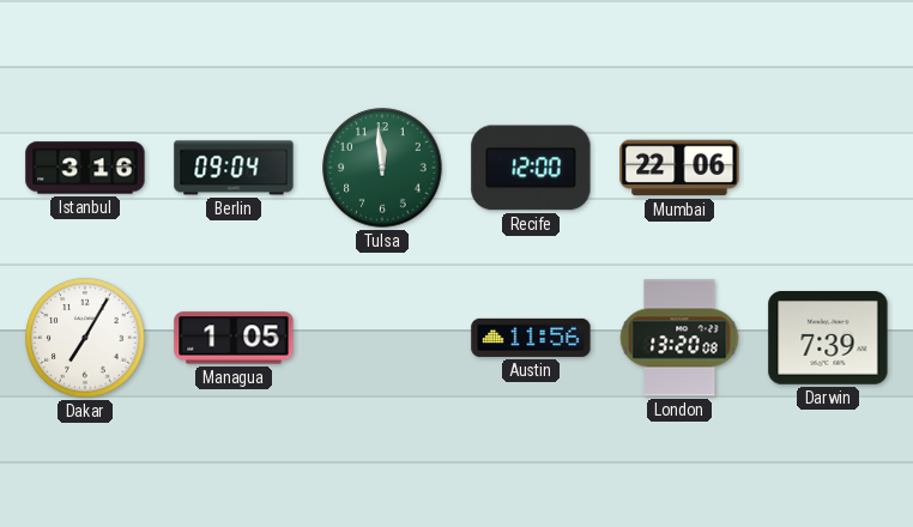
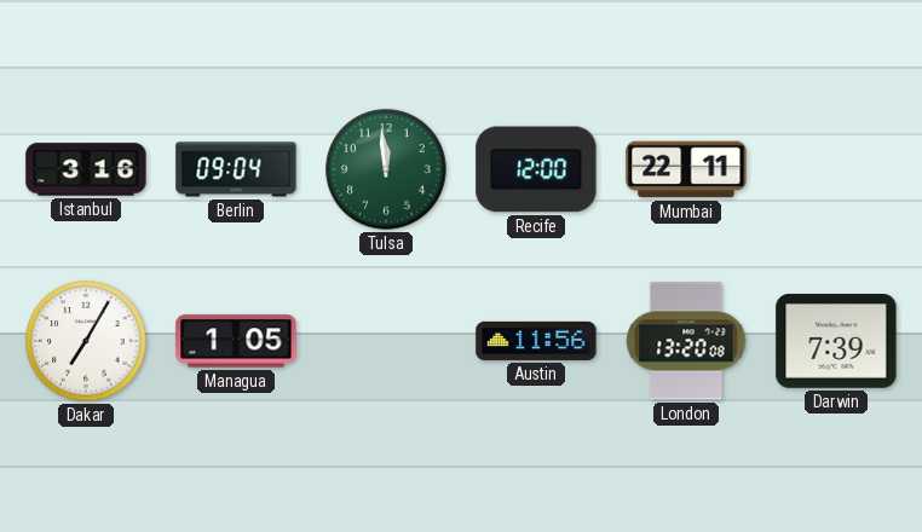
Mumbai: 22:06 -> 22:11 (686, 169)
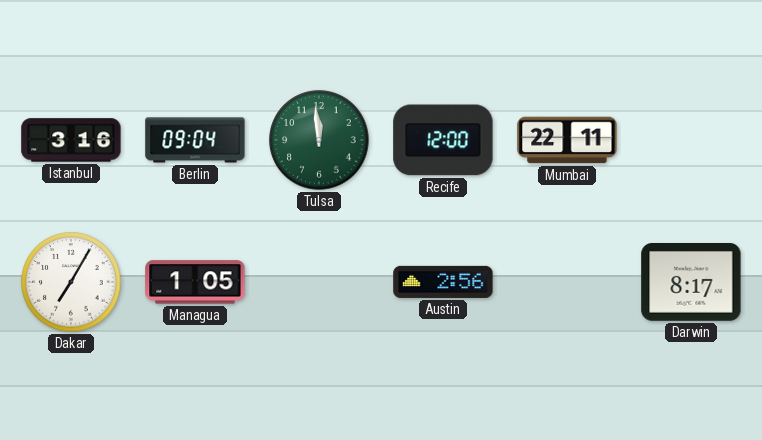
Austin: 11:56 -> 2:56 (443, 282)
London: 13:20 -> none (686, 341)
Darwin: 7:39 -> 8:17 (691, 283)
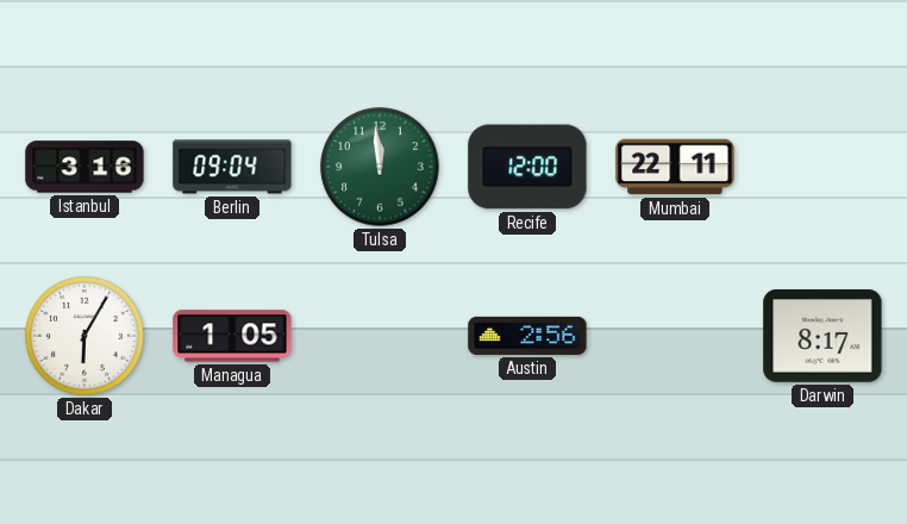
Dakar: 7:05 -> 6:05 (85, 336)
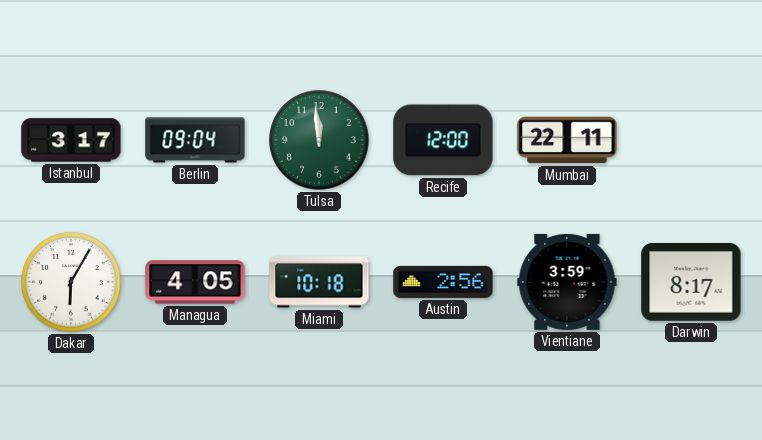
Istanbul: 3:16 -> 3:17 (71, 140)
Managua: 1:05 -> 4:05 (195, 282)
Miami: none -> 10:18 (319, 282)
Vientiane: none -> 3:59 (567, 282)
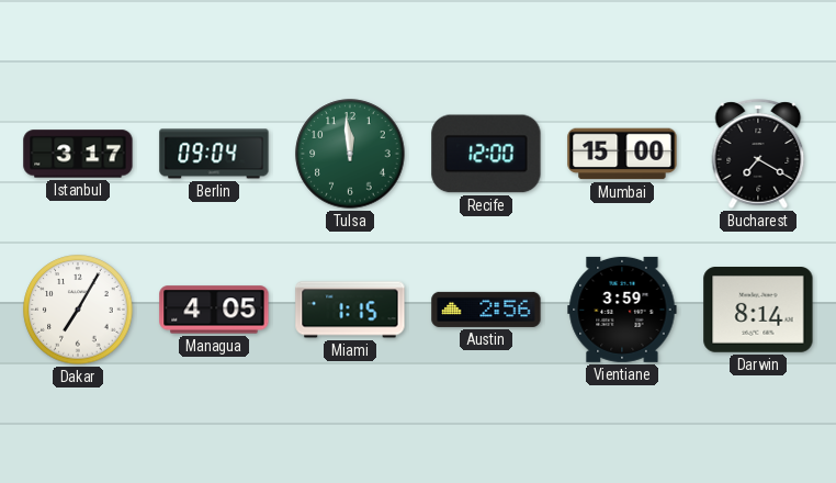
Mumbai: 22:11 -> 15:00 (622, 154)
Bucharest: none -> 7:20 (758, 154)
Dakar: 6:05 -> 7:05 (78, 310)
Miami: 10:18 -> 1:15 (350, 310)
Darwin: 8:17 -> 8:14 (758, 311)
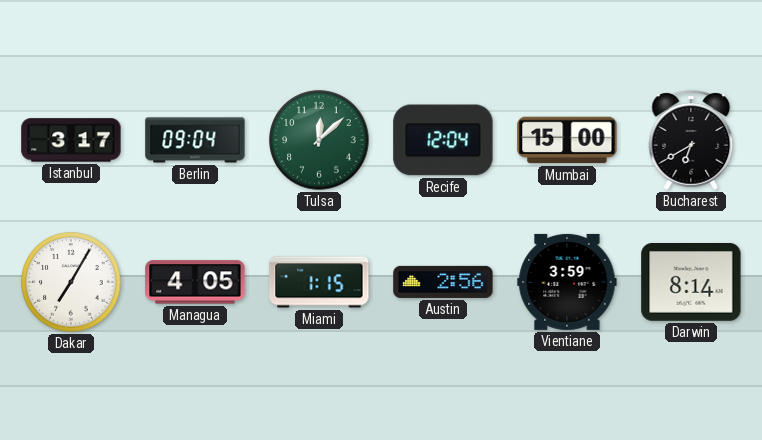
Tulsa: 11:59 -> 12:08 (319, 140)
Recife: 12:00 -> 12:04 (443, 140)
Bucharest: 7:20 -> 6:40 (691, 140)
